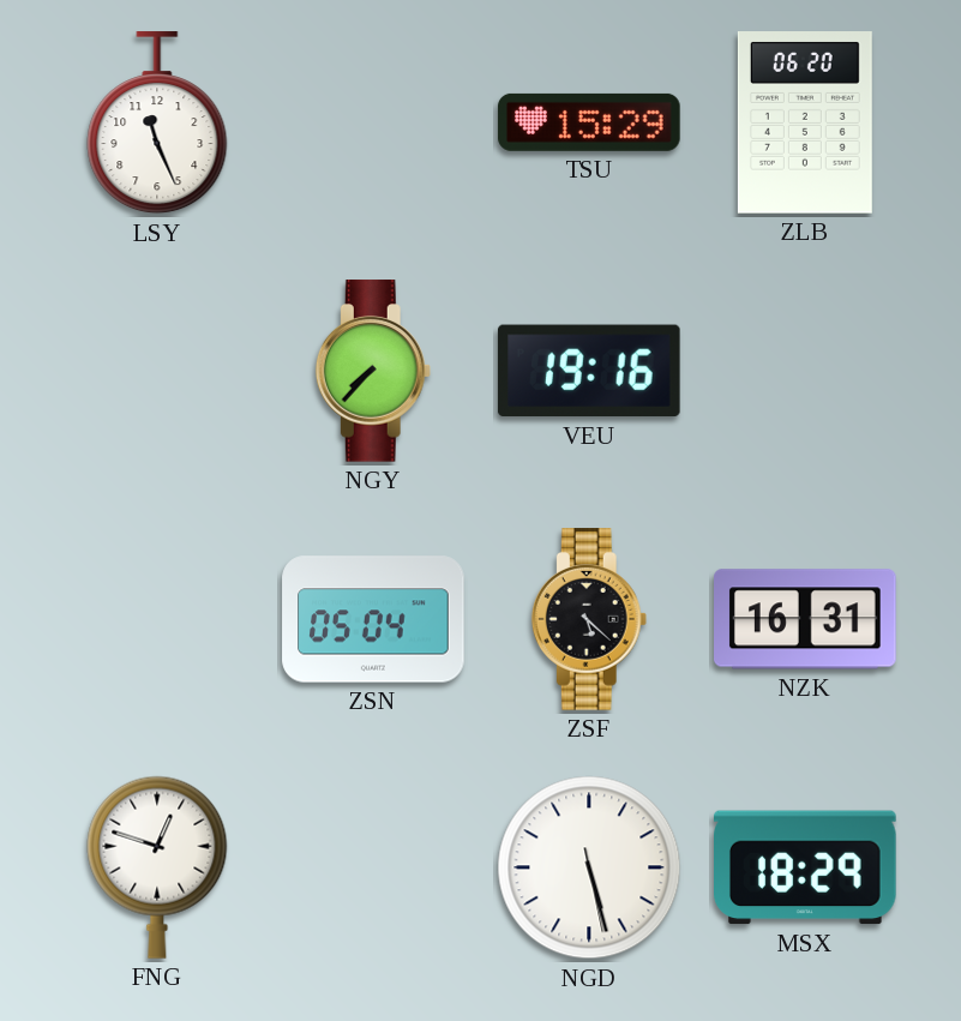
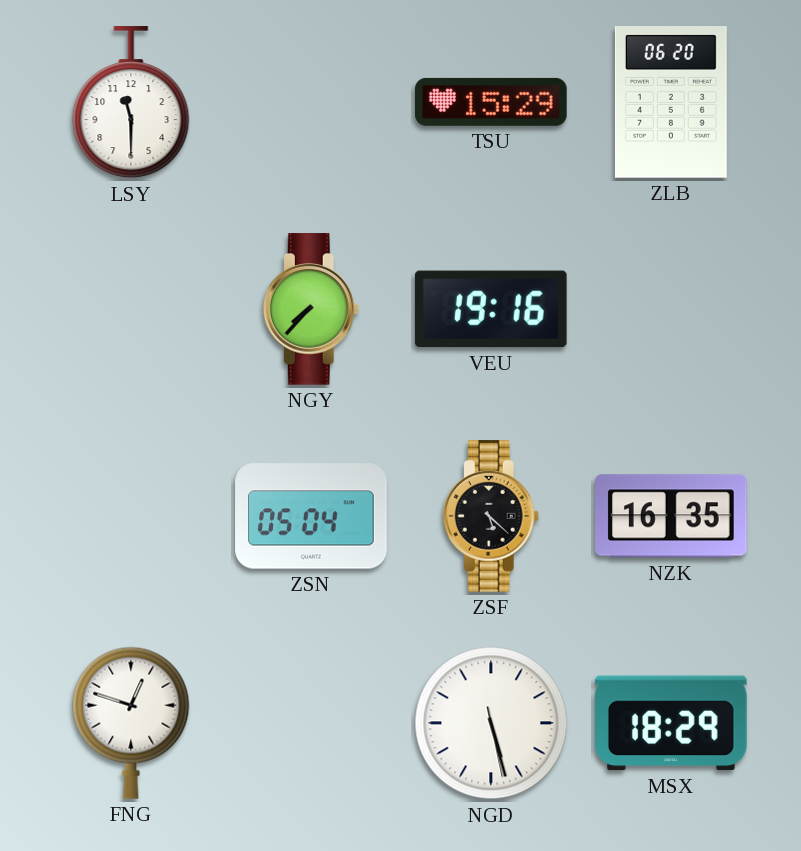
LSY: 11:26 -> 11:30 (131, 103)
NZK: 16:31 -> 16:35 (672, 516)
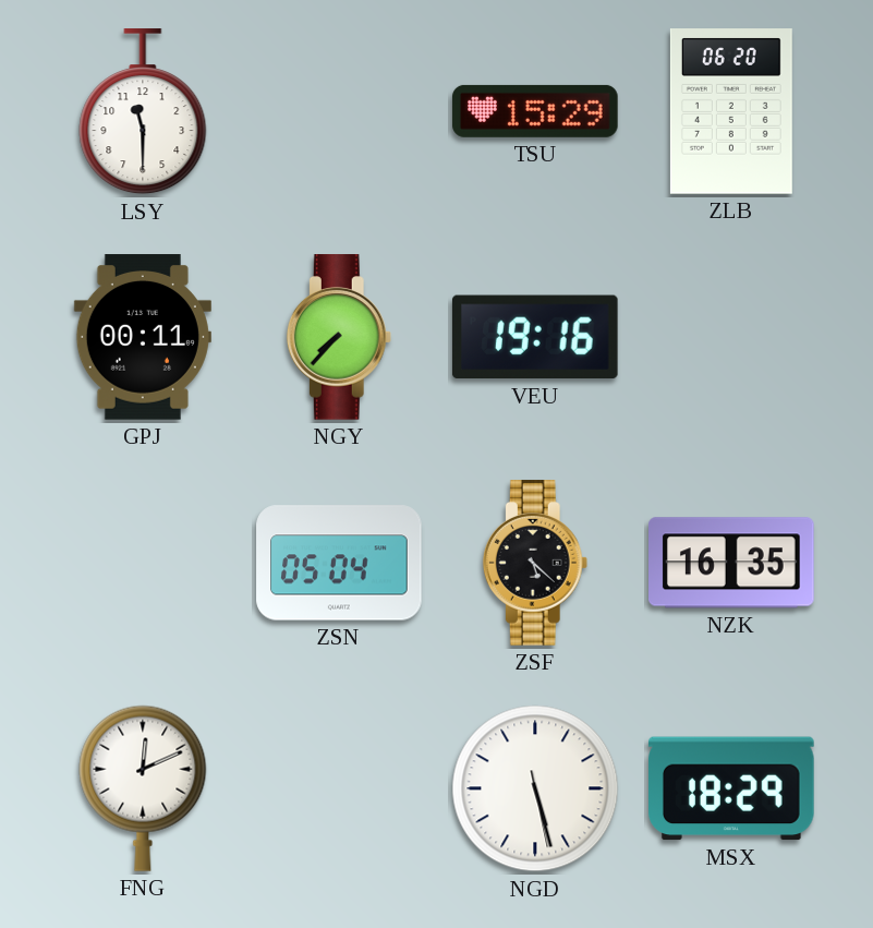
GPJ: none -> 00:11 (143, 337)
FNG: 12:48 -> 12:11 (143, 788)
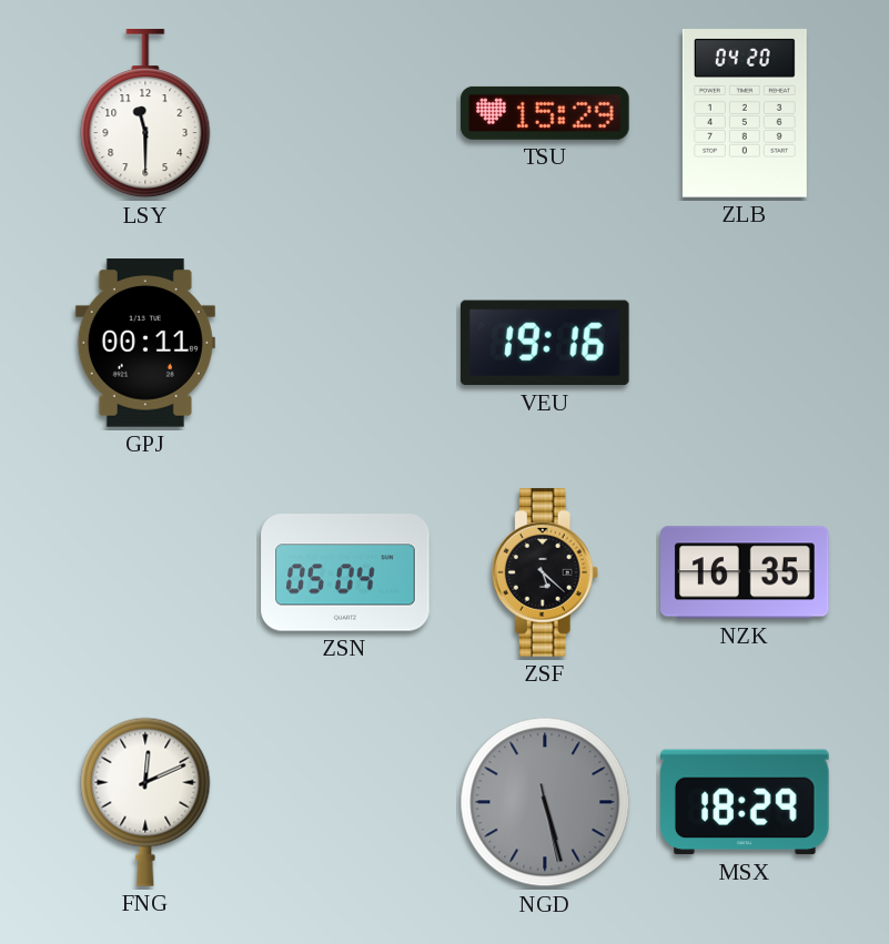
ZLB: 06:20 -> 04:20 (745, 113)
NGY: 7:37 -> none (339, 337)
NGD dial: white -> grey (545, 802)
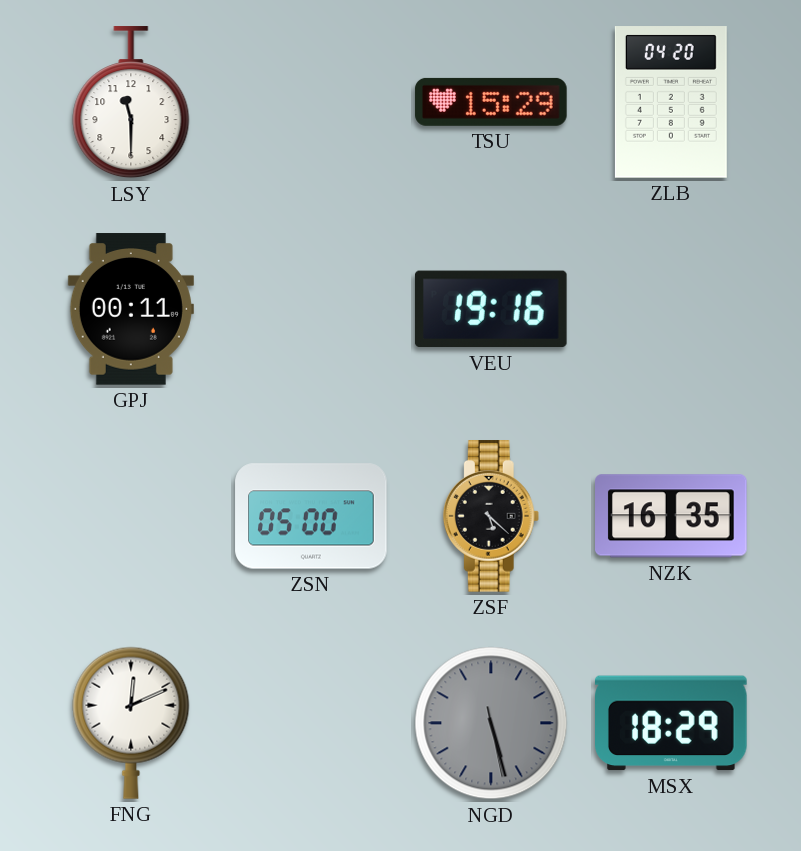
ZSN: 05:04 -> 05:00 (311, 516)
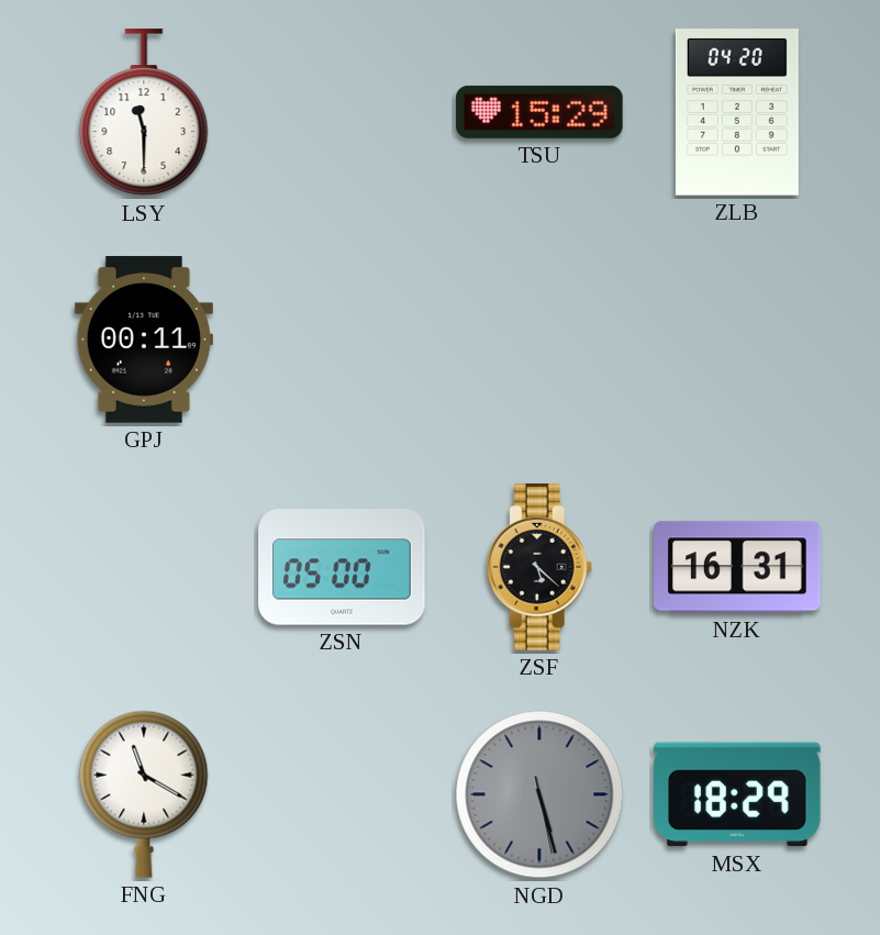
VEU: 19:16 -> none (491, 309)
NZK: 16:35 -> 16:31 (738, 567)
FNG: 12:11 -> 11:20 (144, 794)
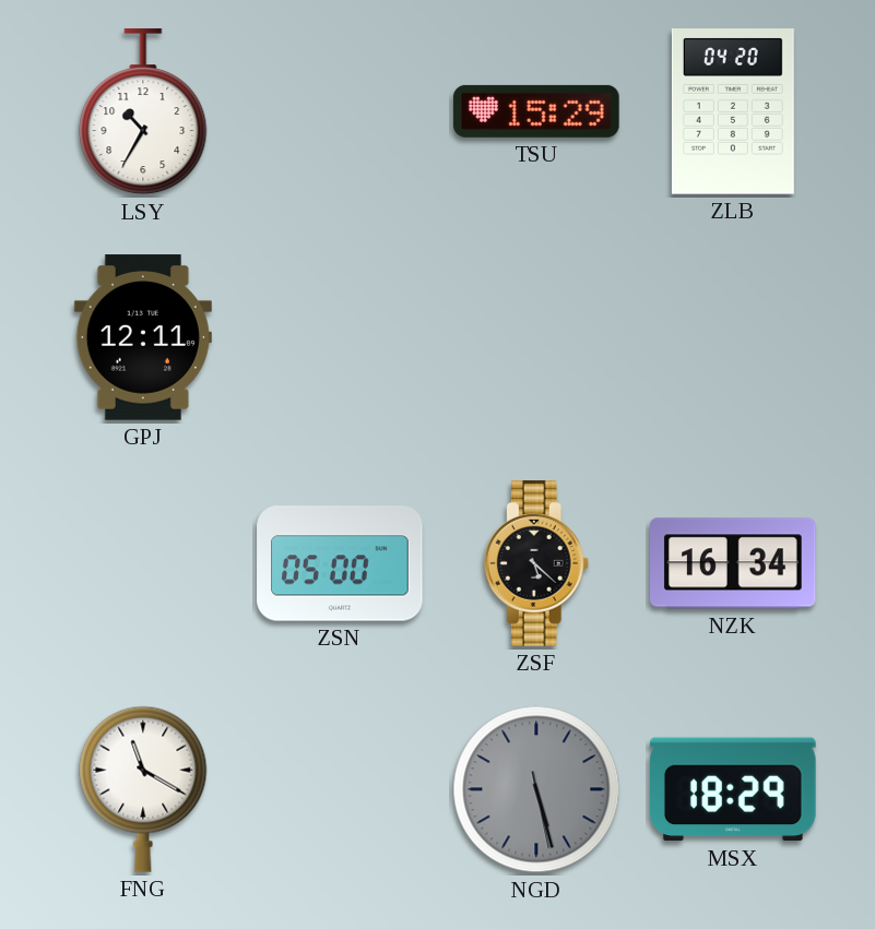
LSY: 11:30 -> 10:35 (143, 112)
GPJ: 00:11 -> 12:11 (143, 337)
NZK: 16:31 -> 16:34 (734, 563)
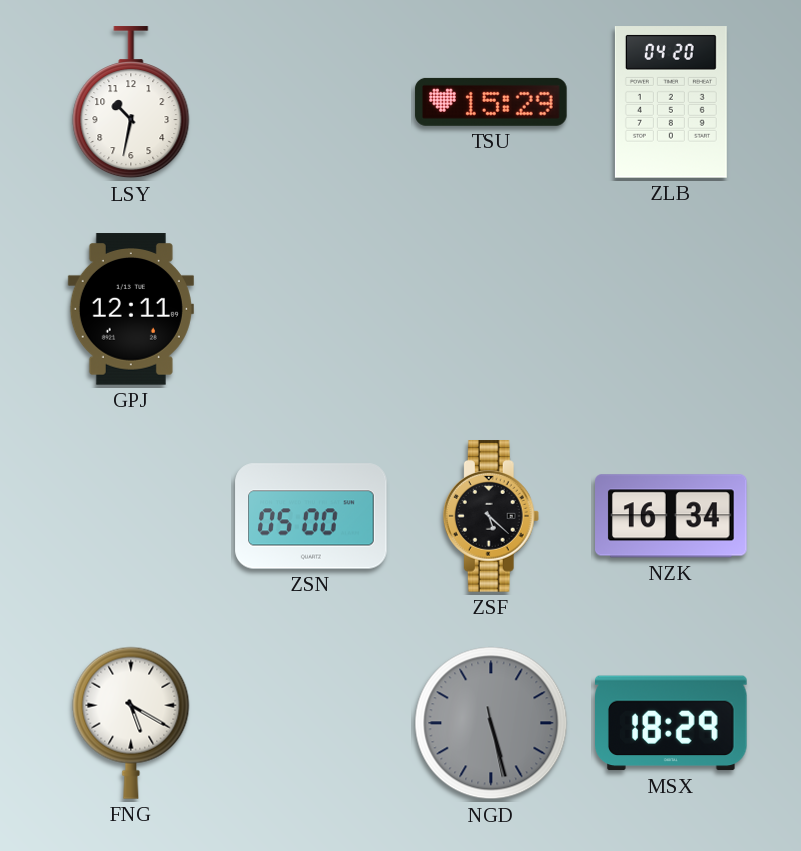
LSY: 10:35 -> 10:32 (131, 103)
FNG: 11:20 -> 5:20 (131, 723)
